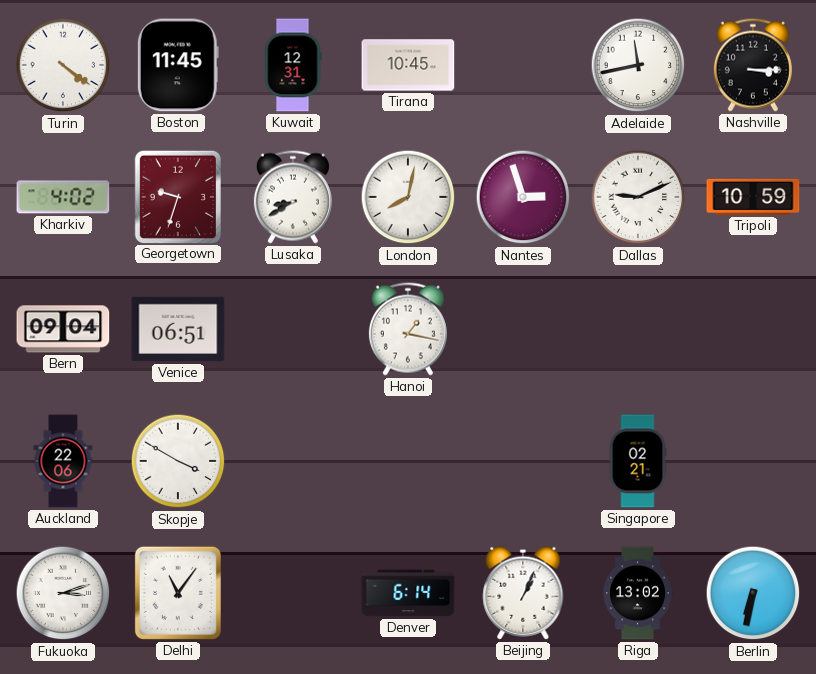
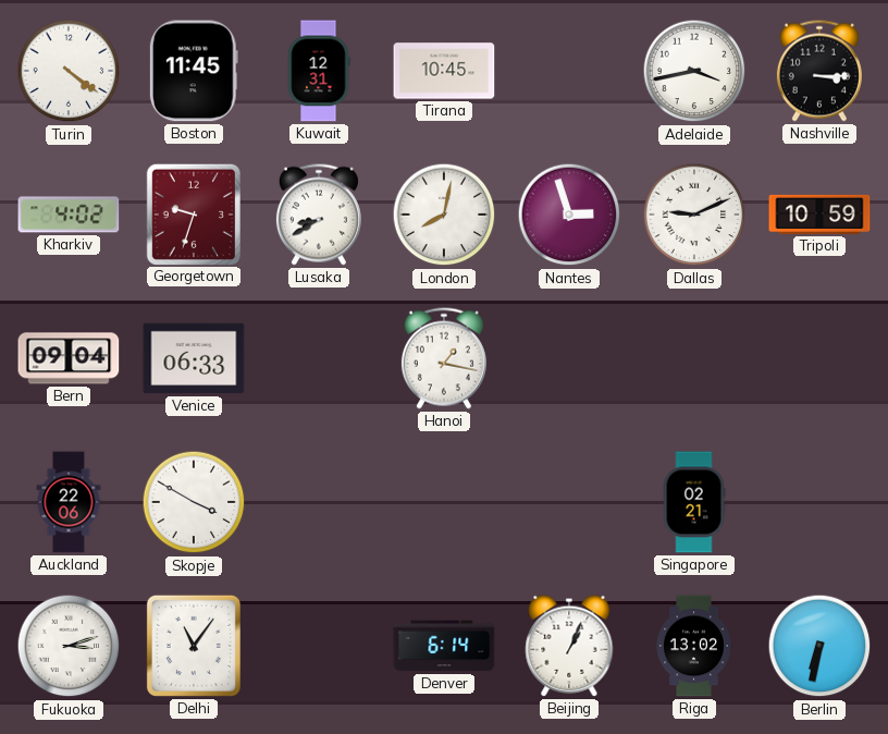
Adelaide: 11:43 -> 3:43 (694, 71)
Venice: 06:51 -> 06:33 (194, 358)
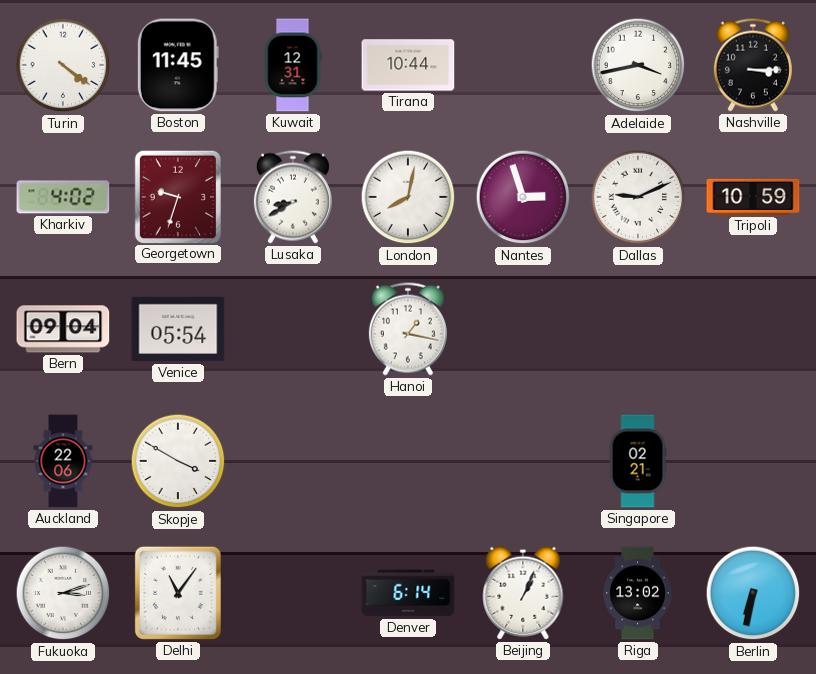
Tirana: 10:45 -> 10:44 (408, 65)
Venice: 06:33 -> 05:54 (178, 329)
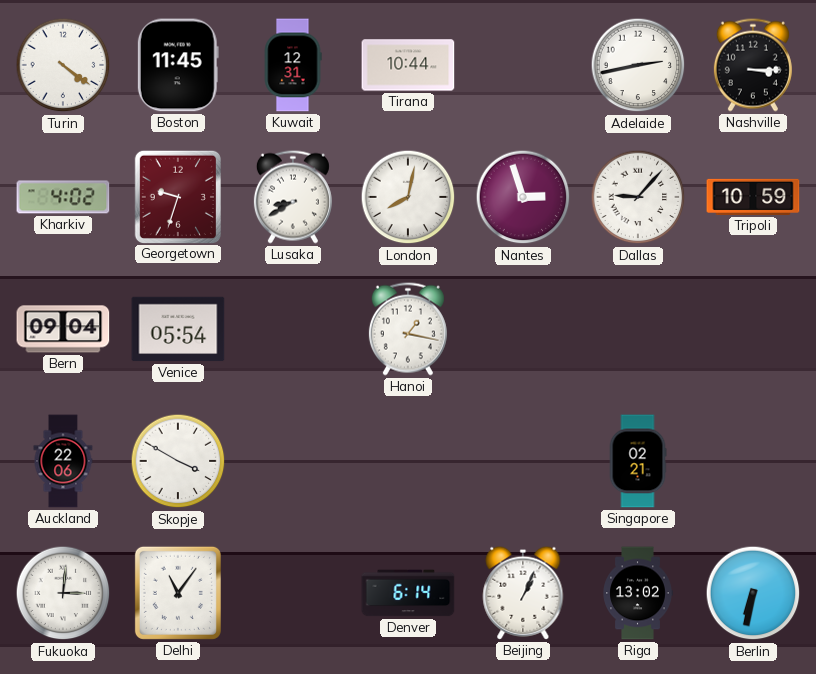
Adelaide: 3:43 -> 2:43 (638, 65)
Dallas: 9:11 -> 9:07 (638, 197)
Fukuoka: 3:12 -> 3:01 (63, 593)
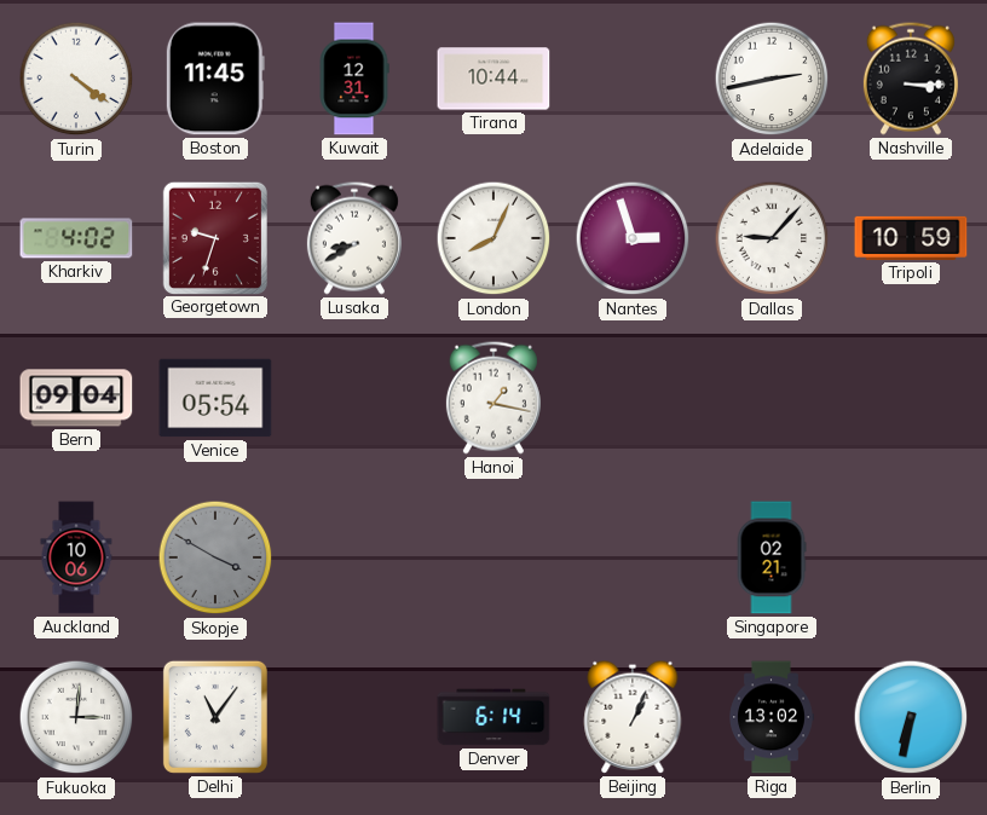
London: 8:02 -> 8:04 (493, 238)
Auckland: 22:06 -> 10:06 (76, 557)
Skopje dial: white -> grey (215, 557)
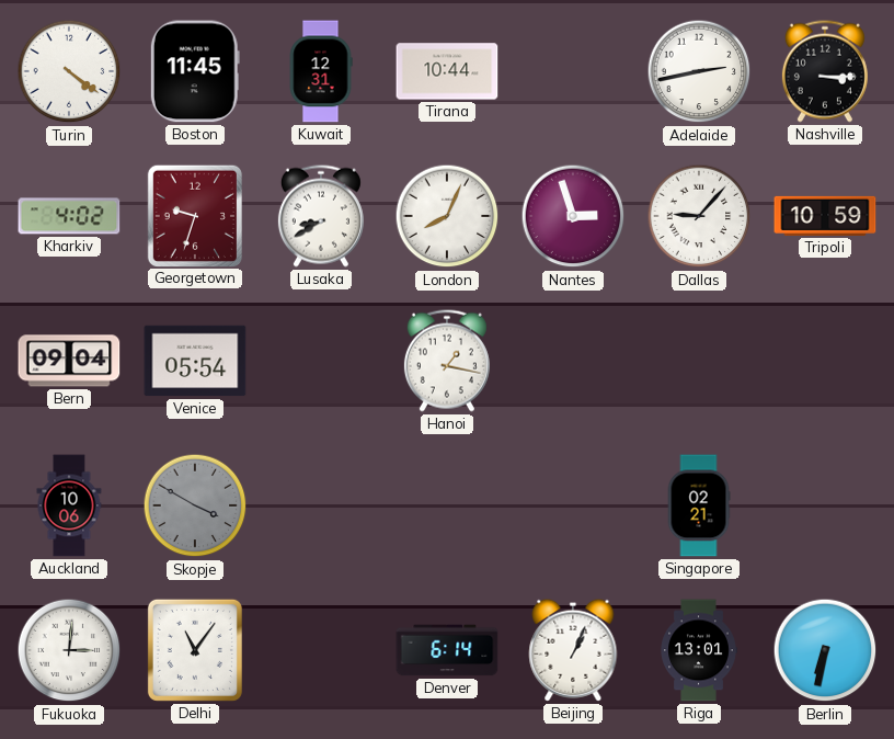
Riga: 13:02 -> 13:01 (699, 650)
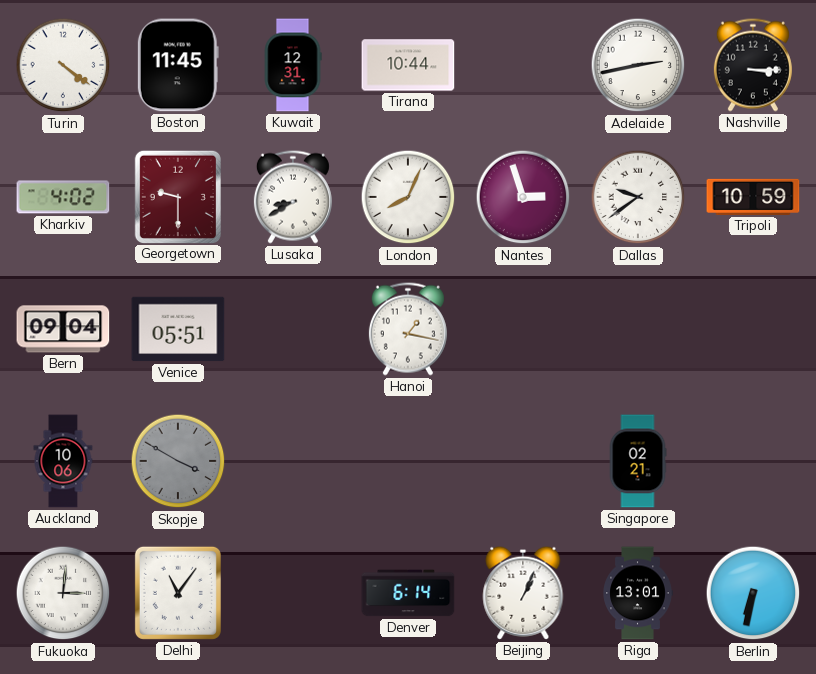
Georgetown: 9:33 -> 9:30 (178, 196)
Dallas: 9:07 -> 9:39 (638, 197)
Venice: 05:54 -> 05:51 (178, 329)
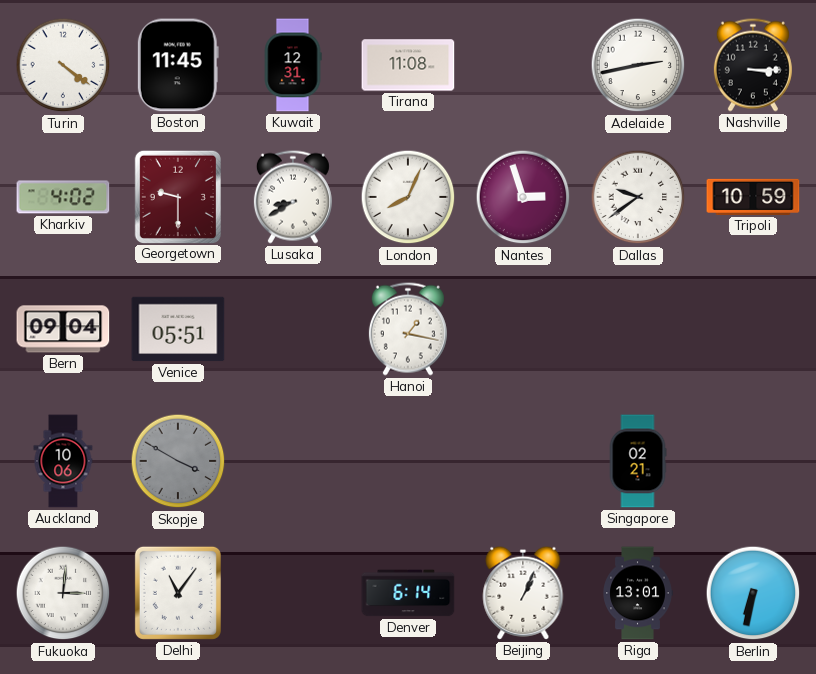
Tirana: 10:44 -> 11:08 (408, 65)
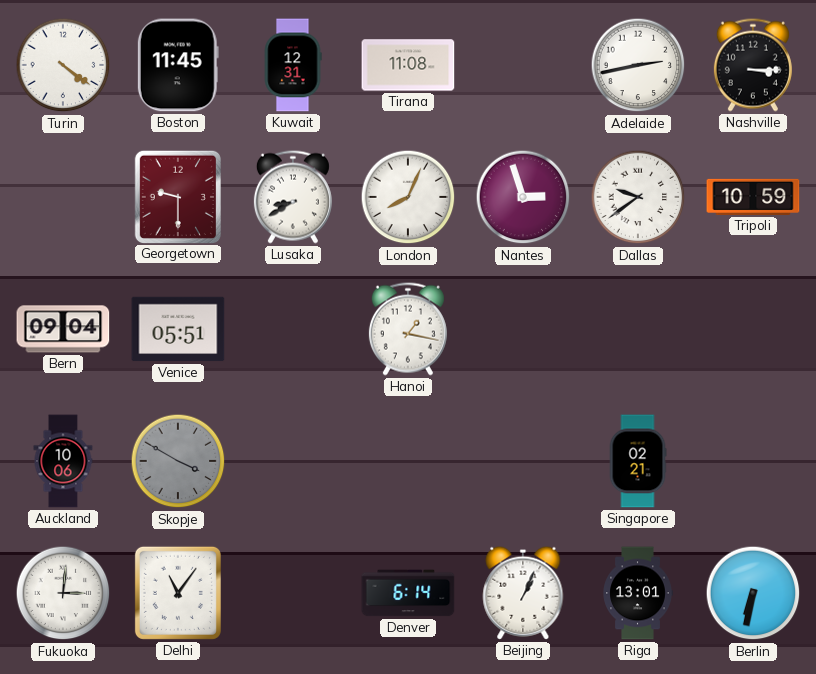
Kharkiv: 4:02 -> none (63, 197)
